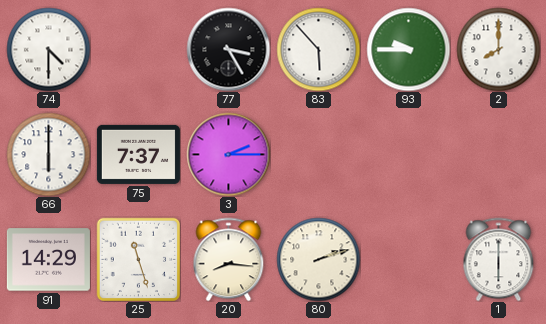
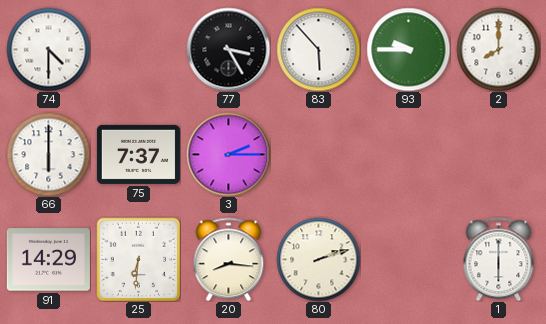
25: 11:27 -> 6:31 (138, 259)
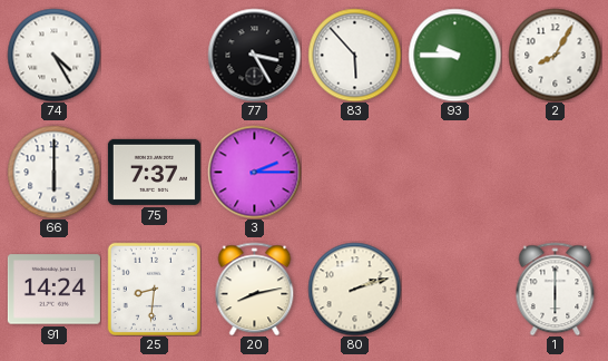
74: 4:30 -> 4:25 (53, 55)
2: 8:00 -> 8:05 (555, 55)
91: 14:29 -> 14:24 (53, 290)
25: 6:31 -> 8:31 (154, 289)
20: 8:16 -> 8:13 (255, 289)
